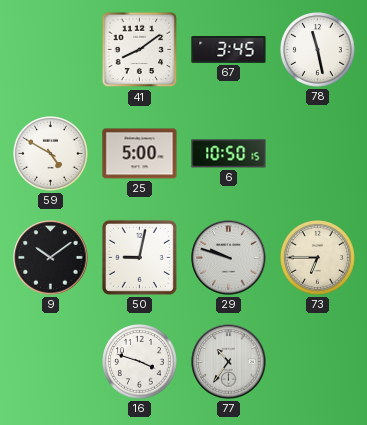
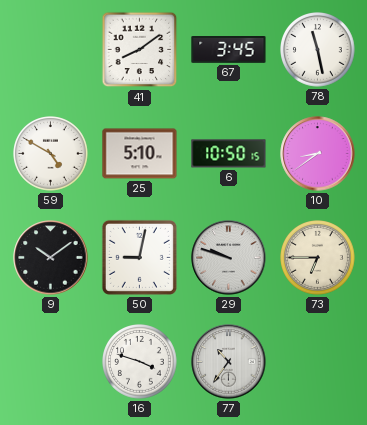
25: 5:00 -> 5:10 (140, 154)
10: none -> 8:39 (318, 154)
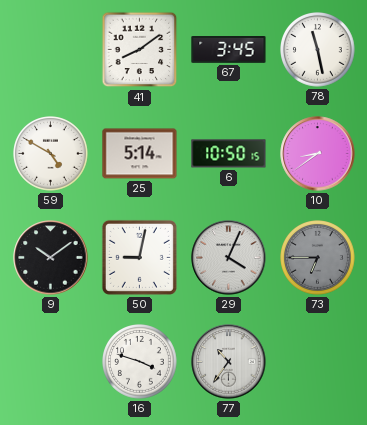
25: 5:10 -> 5:14 (140, 154)
29: 9:48 -> 4:04 (229, 258)
73 dial: cream -> grey (318, 258)
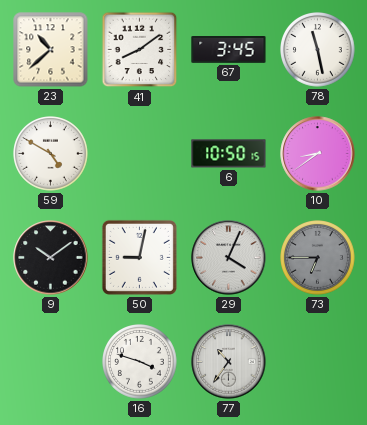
23: none -> 10:38 (51, 50)
25: 5:14 -> none (140, 154)
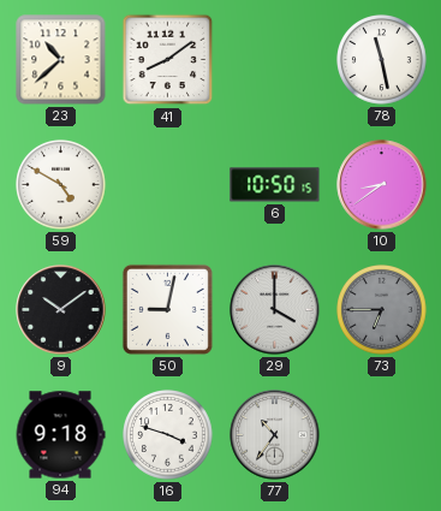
67: 3:45 -> none (229, 50)
29: 4:04 -> 4:00 (275, 310)
94: none -> 9:18 (60, 435)
